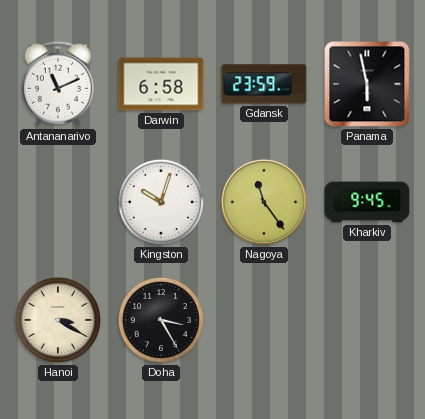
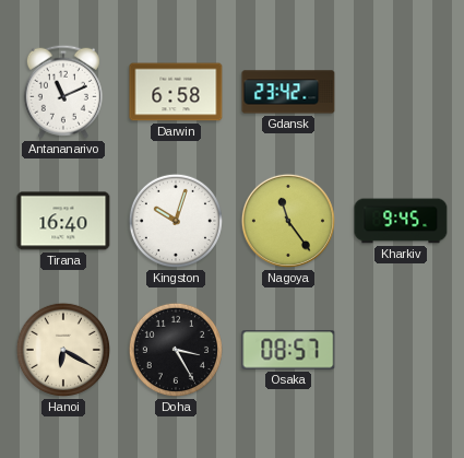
Gdansk: 23:59 -> 23:42 (288, 92)
Panama: 5:58 -> none (367, 84)
Tirana: none -> 16:40 (63, 221)
Hanoi: 3:20 -> 6:20 (63, 350)
Osaka: none -> 08:57 (288, 350)
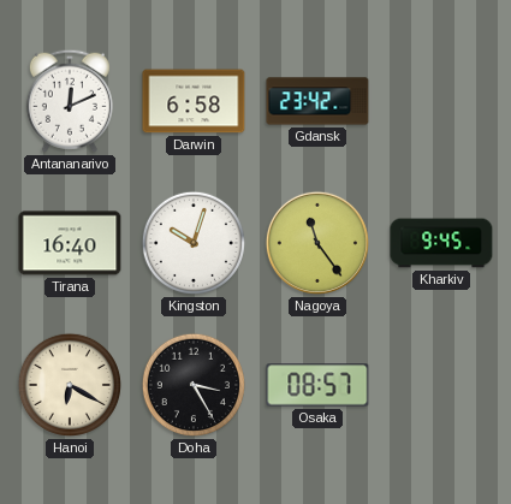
Antananarivo: 11:11 -> 12:11 (70, 101)
